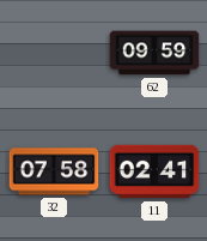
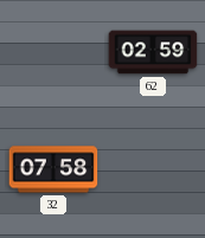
62: 09:59 -> 02:59 (153, 52)
11: 02:41 -> none (154, 171)
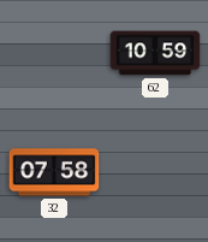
62: 02:59 -> 10:59 (155, 53)
